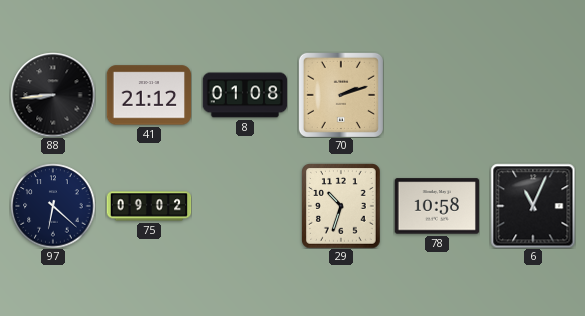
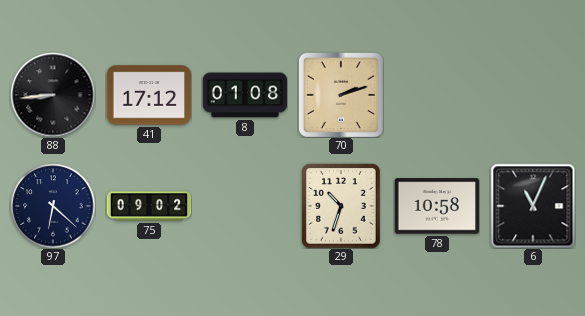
41: 21:12 -> 17:12 (149, 95)
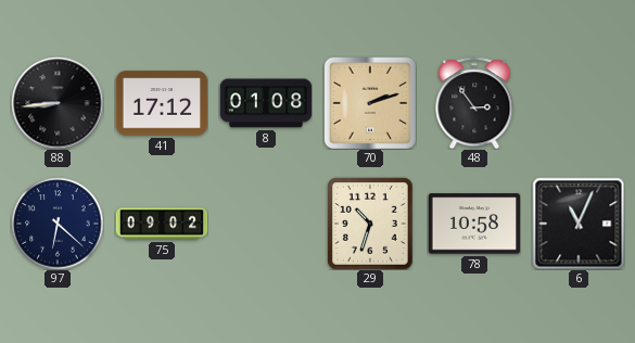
48: none -> 2:54 (474, 103)
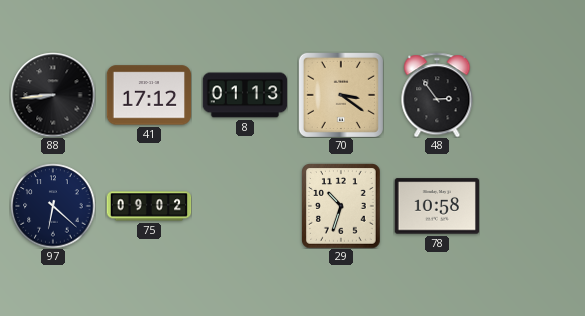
8: 01:08 -> 01:13 (245, 95)
70: 2:12 -> 3:21 (341, 95)
6: 11:04 -> none (579, 224)
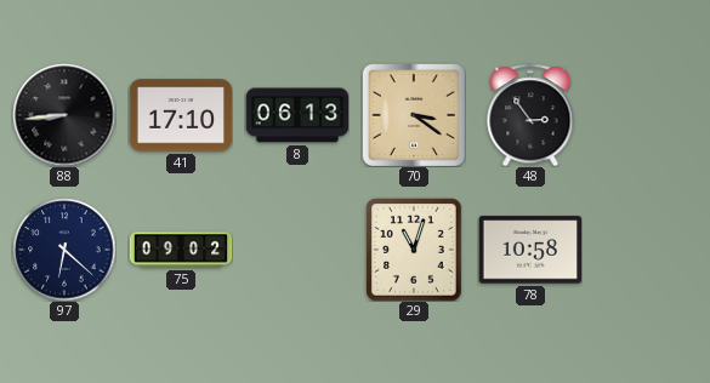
41: 17:12 -> 17:10 (181, 115)
8: 01:13 -> 06:13 (297, 115)
29: 10:33 -> 11:03 (415, 250)
